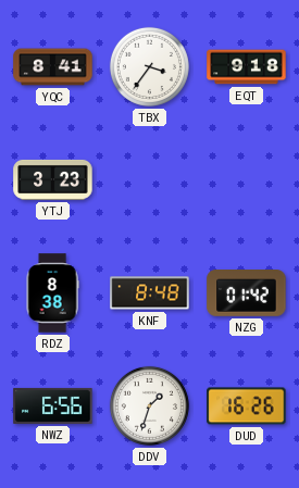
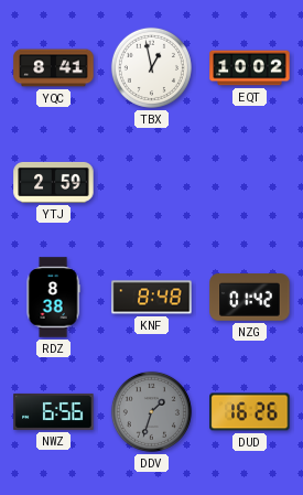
TBX: 3:36 -> 12:58 (151, 67)
EQT: 9:18 -> 10:02 (250, 68)
YTJ: 3:23 -> 2:59 (54, 182)
DDV dial: white -> grey (151, 411)
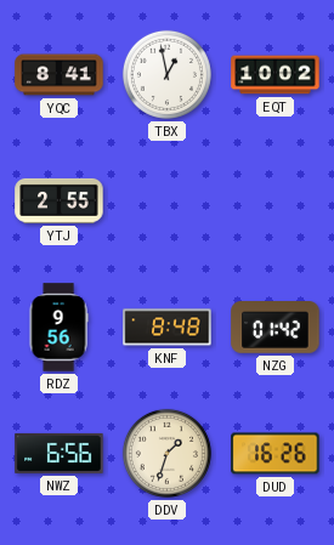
YTJ: 2:59 -> 2:55 (60, 200)
RDZ: 8:38 -> 9:56 (58, 328)
DDV dial: grey -> cream (166, 453)
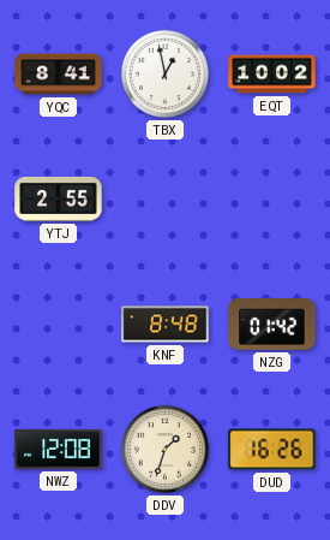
RDZ: 9:56 -> none (58, 328)
NWZ: 6:56 -> 12:08 (59, 449)
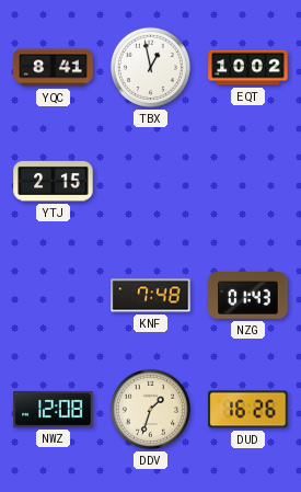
YTJ: 2:55 -> 2:15 (54, 181)
KNF: 8:48 -> 7:48 (151, 296)
NZG: 01:42 -> 01:43 (248, 296)
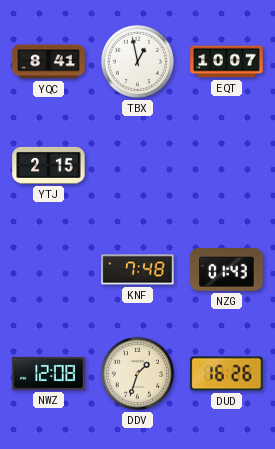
EQT: 10:02 -> 10:07 (227, 62)
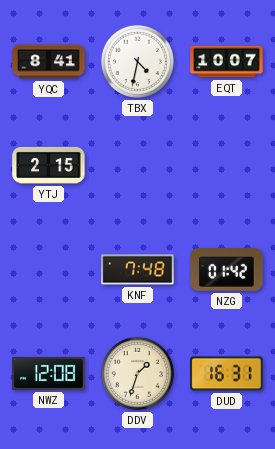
TBX: 12:58 -> 4:32 (137, 61)
NZG: 01:43 -> 01:42 (227, 270)
DUD: 16:26 -> 16:31 (227, 374)
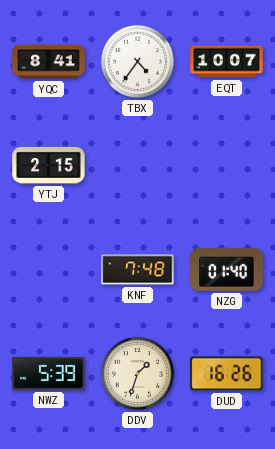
TBX: 4:32 -> 4:36 (137, 61)
NZG: 01:42 -> 01:40 (227, 270)
NWZ: 12:08 -> 5:39 (49, 373)
DUD: 16:31 -> 16:26 (227, 374)
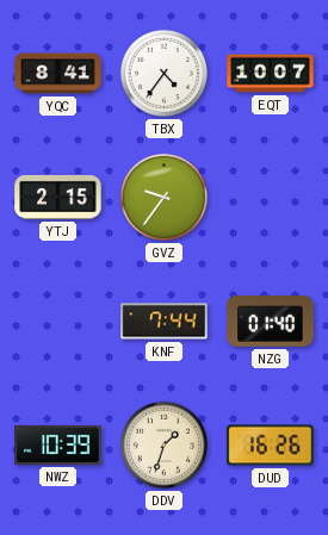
GVZ: none -> 9:36 (163, 197)
KNF: 7:48 -> 7:44 (165, 322)
NWZ: 5:39 -> 10:39 (58, 444)
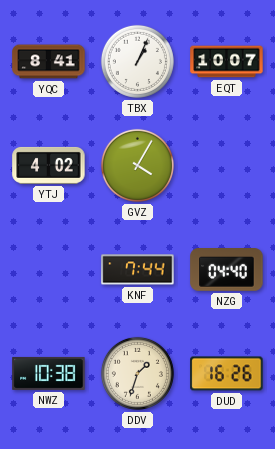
TBX: 4:36 -> 1:04 (137, 61)
YTJ: 2:15 -> 4:02 (49, 165)
GVZ: 9:36 -> 4:05 (137, 165)
NZG: 01:40 -> 04:40 (227, 270)
NWZ: 10:39 -> 10:38 (49, 373)
